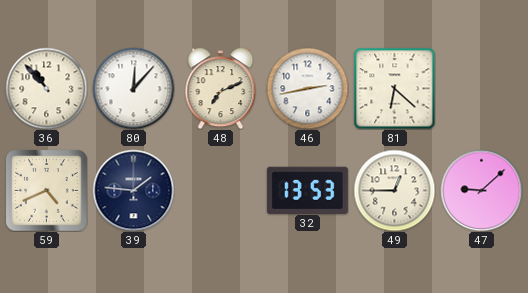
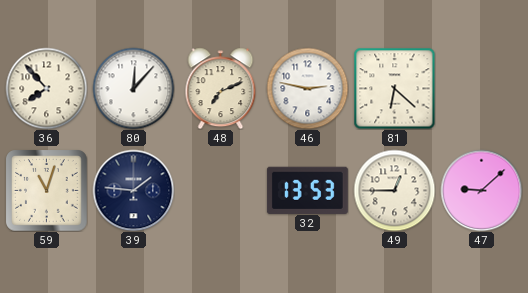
36: 10:53 -> 7:53 (46, 88)
46: 2:43 -> 2:47 (307, 88)
59: 4:41 -> 11:03 (47, 191)
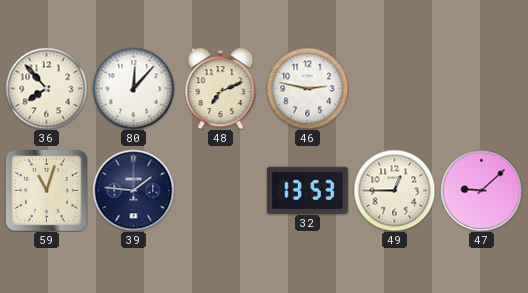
81: 6:22 -> none (394, 88)
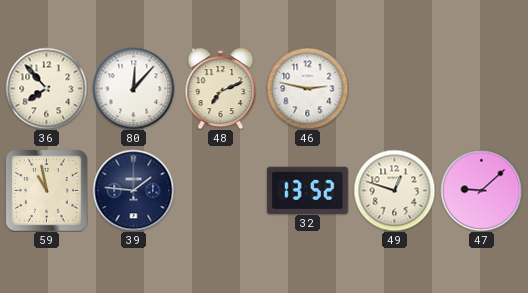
59: 11:03 -> 10:58 (47, 191)
32: 13:53 -> 13:52 (307, 190)
49: 12:45 -> 12:48 (394, 190)
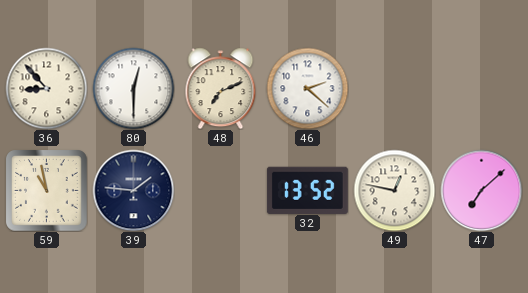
36: 7:53 -> 8:53 (46, 88)
80: 12:07 -> 12:30 (133, 88)
46: 2:47 -> 2:22 (307, 88)
49: 12:48 -> 12:47 (394, 190)
47: 9:08 -> 7:08 (481, 190)
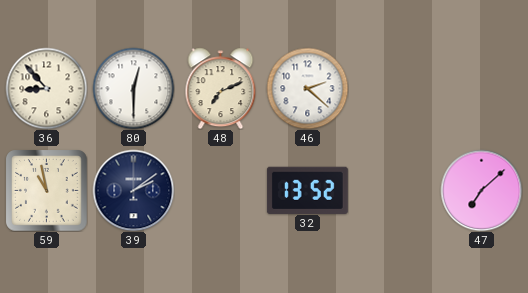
39: 1:46 -> 2:09 (133, 190)
49: 12:47 -> none (394, 190)
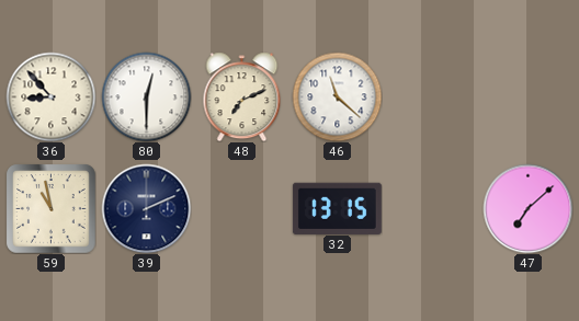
46: 2:22 -> 11:22 (337, 96)
39: 2:09 -> 2:11 (146, 208)
32: 13:52 -> 13:15 (337, 208)
